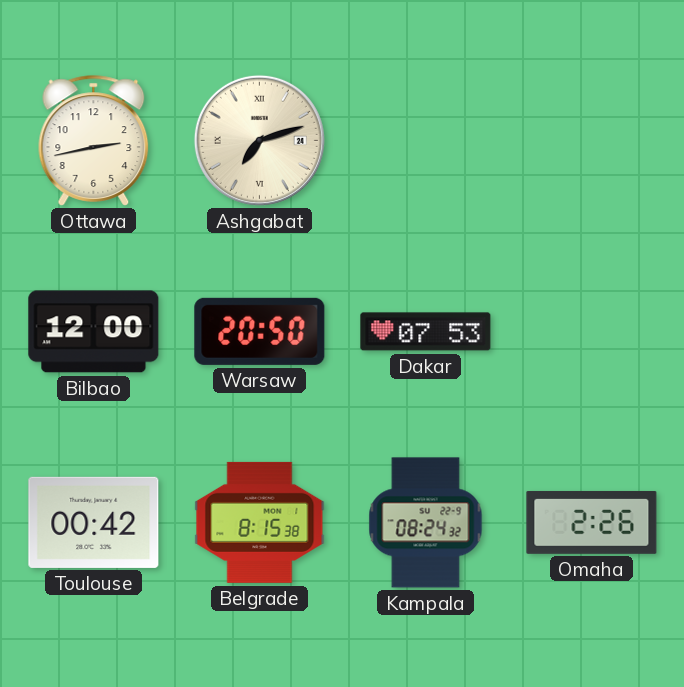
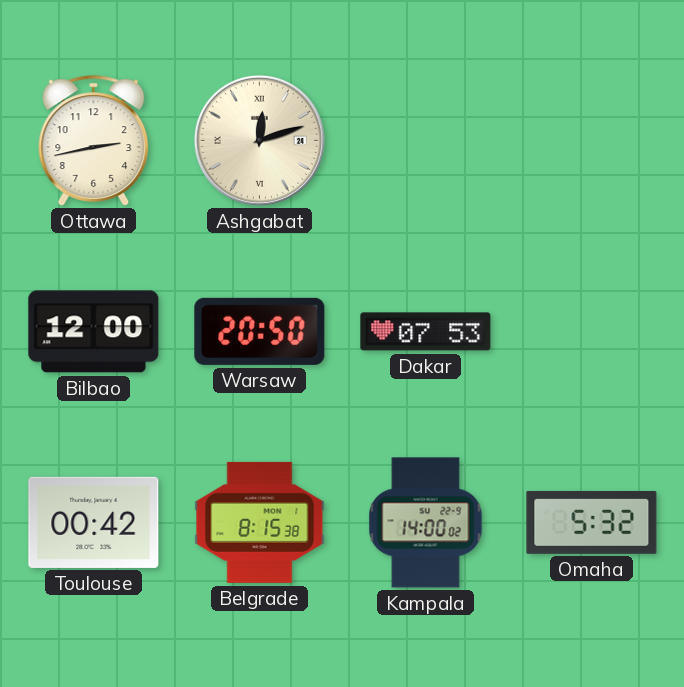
Ashgabat: 7:12 -> 12:12 (259, 140)
Kampala: 08:24 -> 14:00 (426, 523)
Omaha: 2:26 -> 5:32 (592, 522)
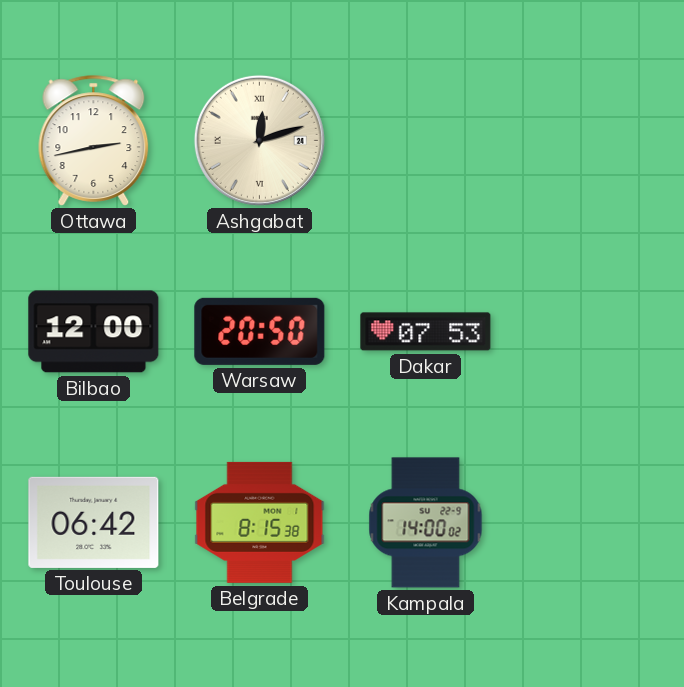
Toulouse: 00:42 -> 06:42 (94, 522)
Omaha: 5:32 -> none (592, 522)
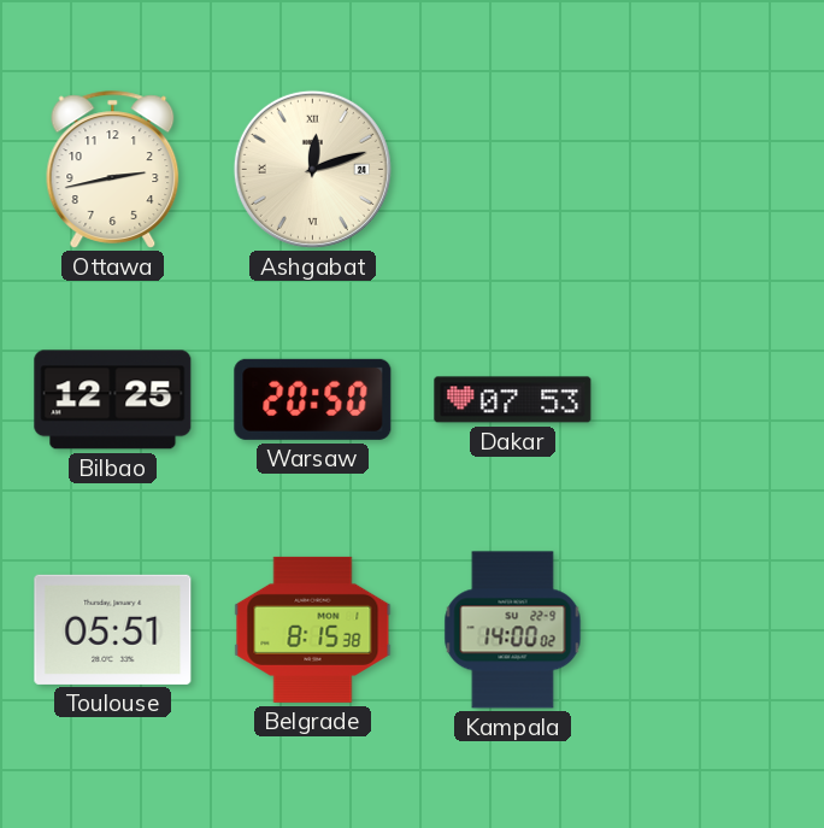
Bilbao: 12:00 -> 12:25 (113, 400)
Toulouse: 06:42 -> 05:51 (113, 629)
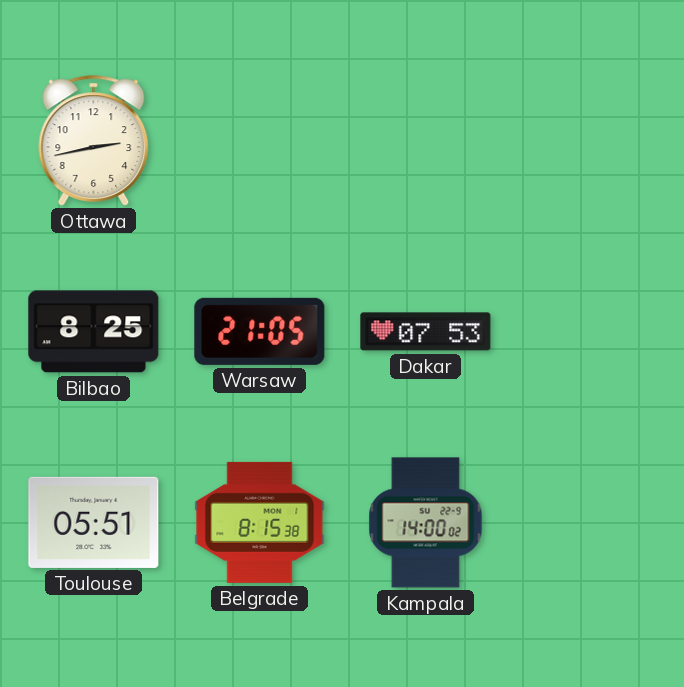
Ashgabat: 12:12 -> none (312, 169)
Bilbao: 12:25 -> 8:25 (94, 332)
Warsaw: 20:50 -> 21:05 (260, 331)
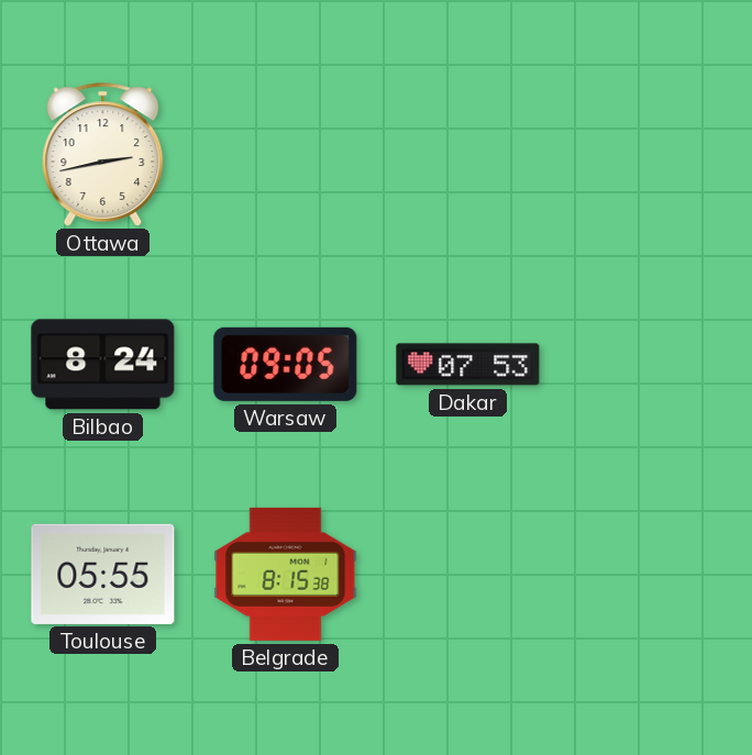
Bilbao: 8:25 -> 8:24 (103, 365)
Warsaw: 21:05 -> 09:05 (286, 364)
Toulouse: 05:51 -> 05:55 (103, 574)
Kampala: 14:00 -> none (426, 523)
